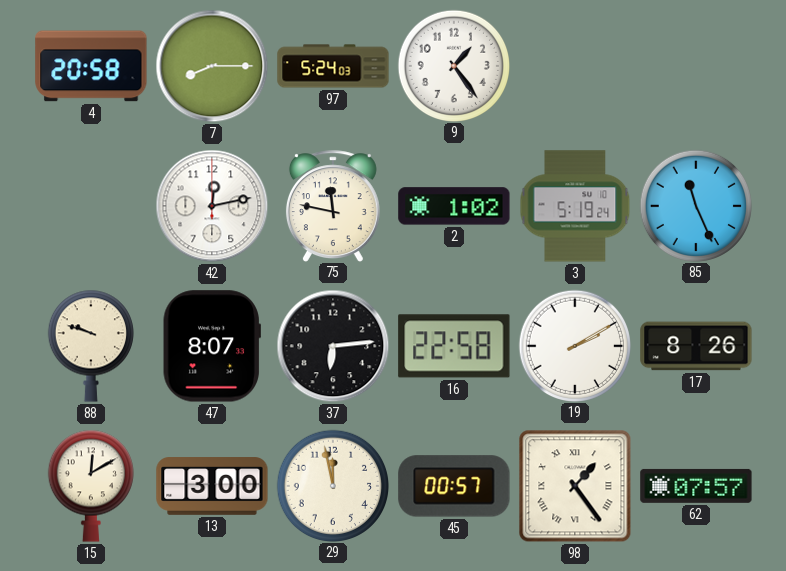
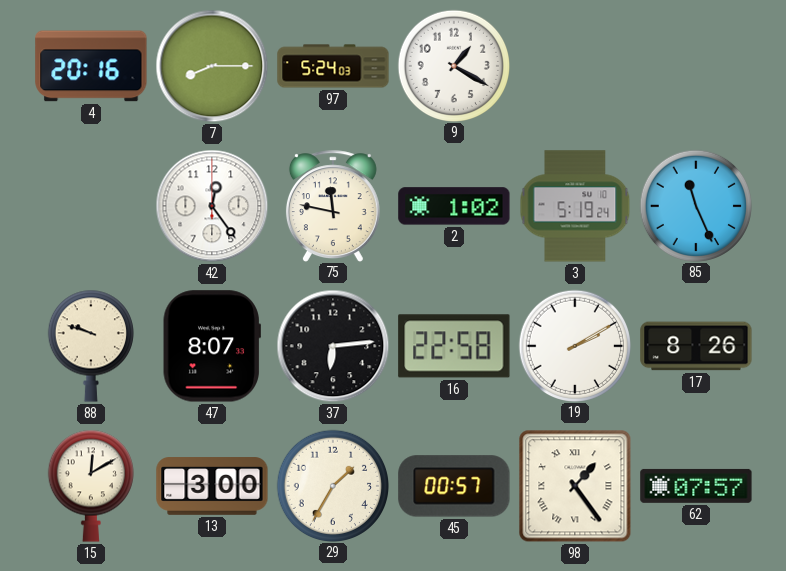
4: 20:58 -> 20:16 (91, 66)
9: 1:24 -> 1:20 (453, 65)
42: 12:13 -> 12:24 (212, 206)
29: 11:58 -> 1:35 (332, 485)
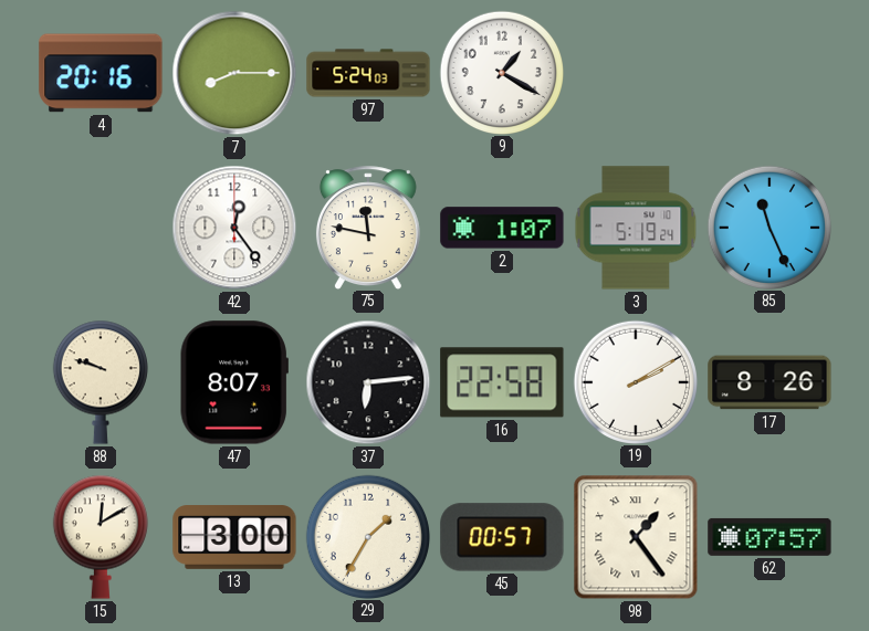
2: 1:02 -> 1:07 (502, 228)
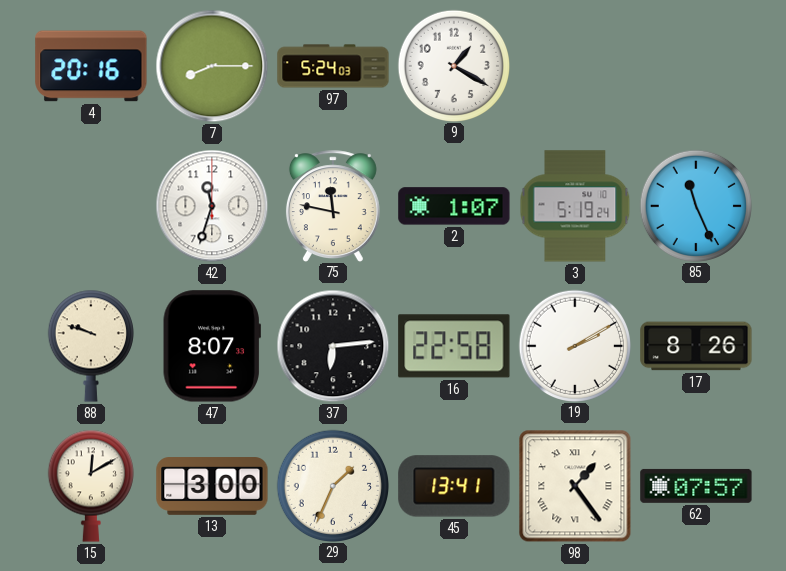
42: 12:24 -> 11:33 (212, 206)
29: 1:35 -> 1:34 (332, 485)
45: 00:57 -> 13:41 (454, 486)
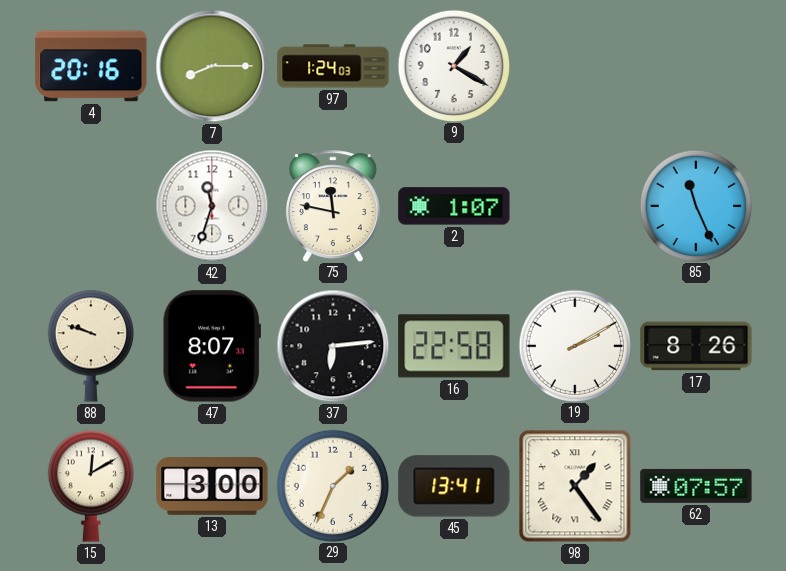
97: 5:24 -> 1:24 (333, 66)
3: 5:19 -> none (575, 206)
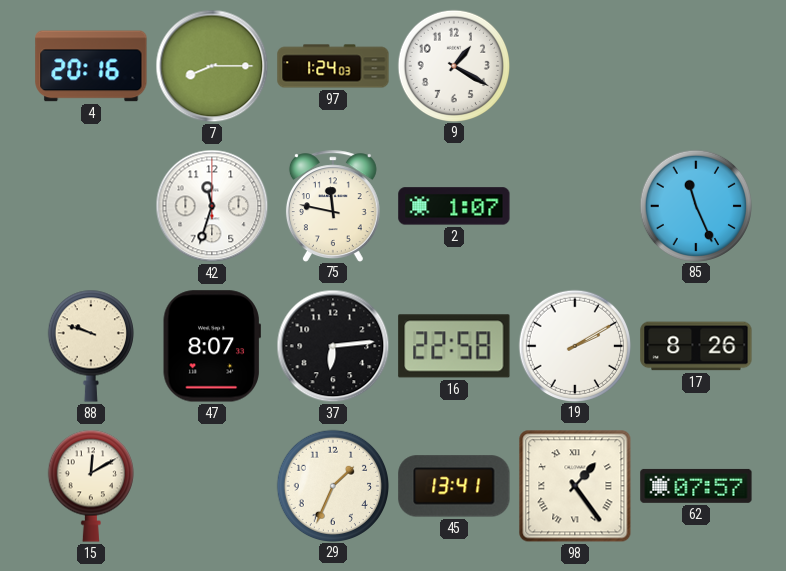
13: 3:00 -> none (212, 486)
